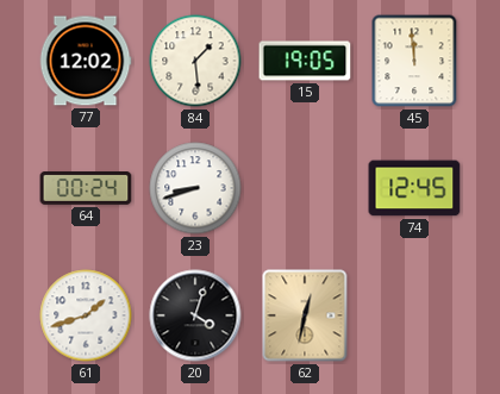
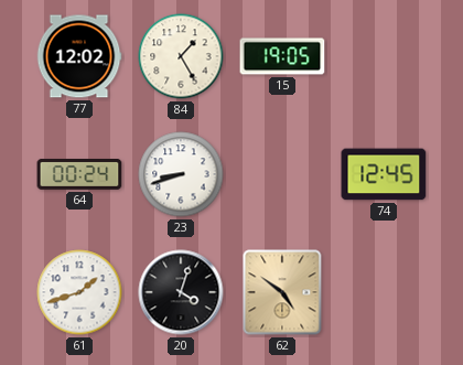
84: 1:29 -> 1:25 (181, 56)
45: 11:59 -> none (414, 61)
62: 12:32 -> 4:51 (282, 292)
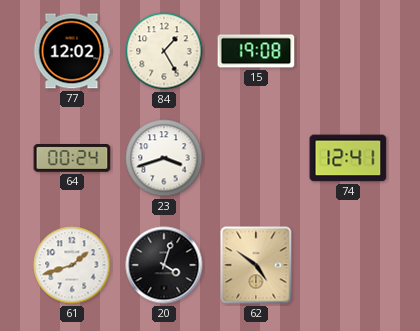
15: 19:05 -> 19:08 (256, 51)
23: 8:42 -> 3:42 (164, 158)
74: 12:45 -> 12:41 (348, 158)
